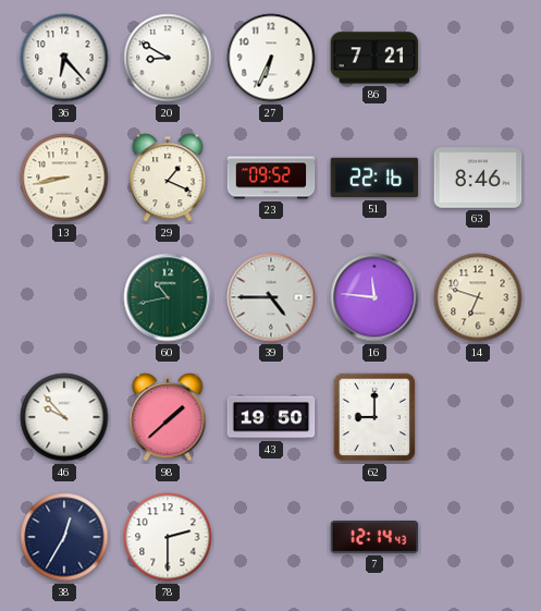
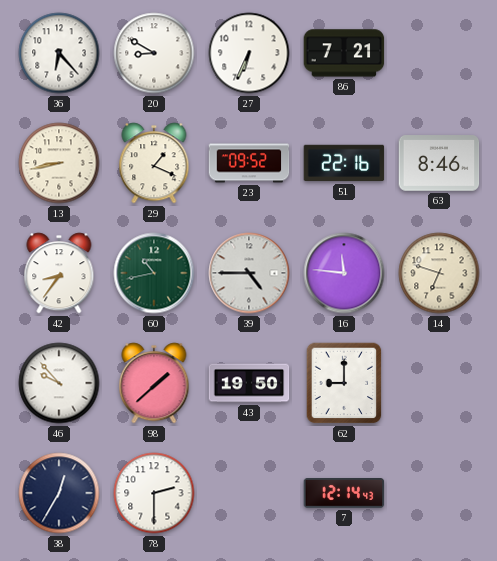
42: none -> 8:36 (59, 273)
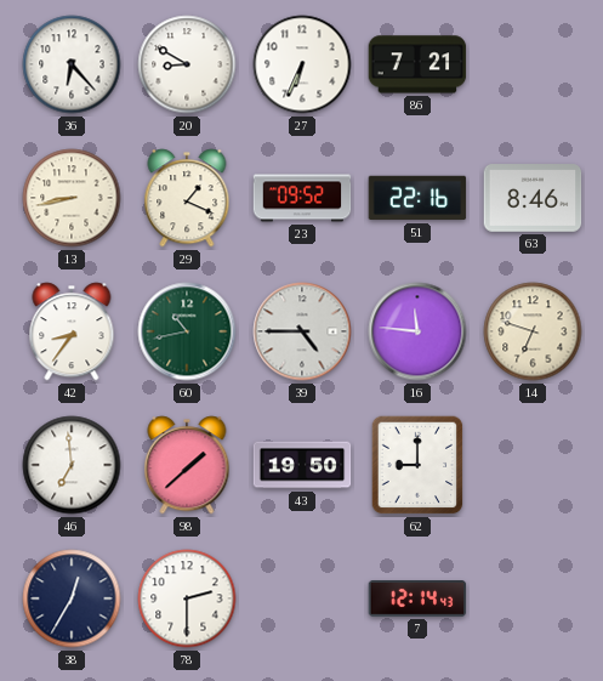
46: 9:53 -> 6:59 (72, 465)
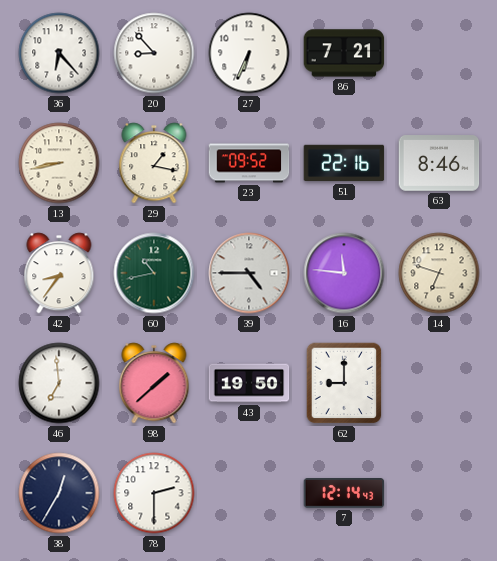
20: 8:50 -> 8:53 (154, 53)
29: 1:19 -> 1:17 (154, 163)
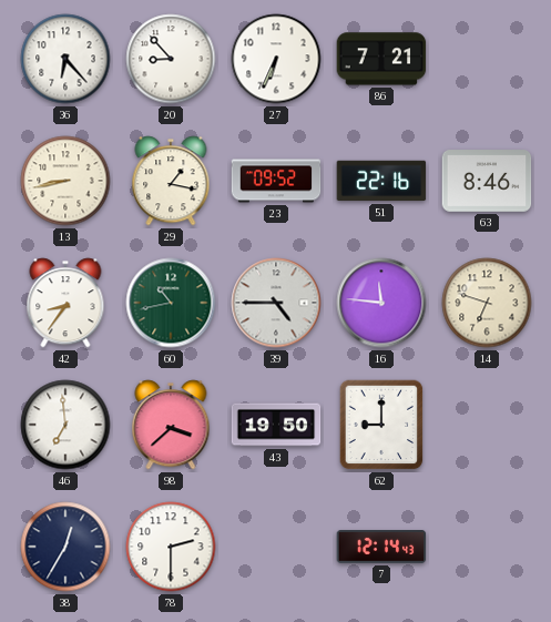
98: 1:38 -> 3:38 (171, 425)
